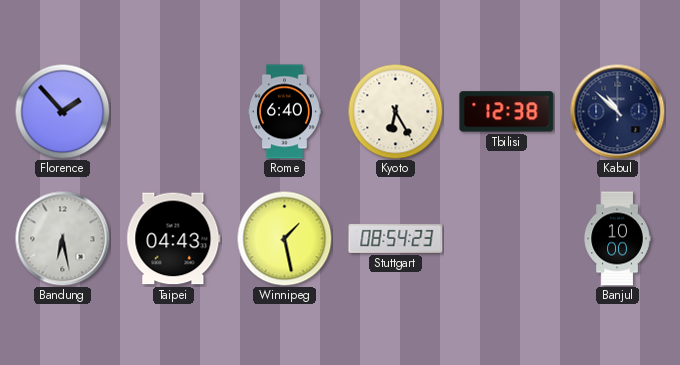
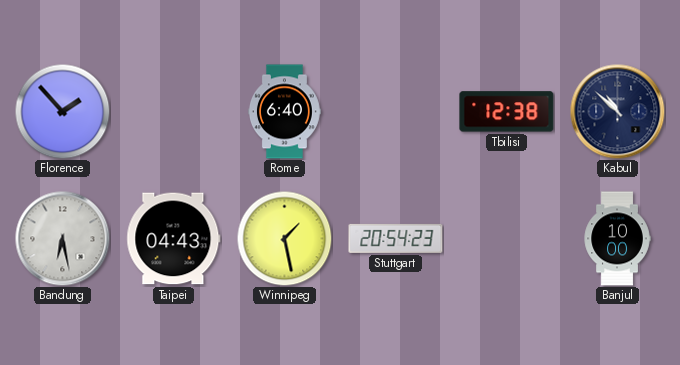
Kyoto: 6:25 -> none (395, 111)
Stuttgart: 08:54 -> 20:54 (396, 238)
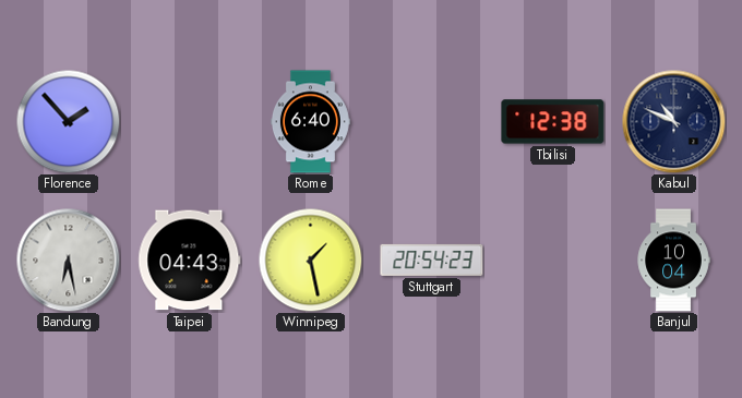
Kabul: 10:52 -> 10:49 (673, 121)
Banjul: 10:00 -> 10:04 (673, 261)
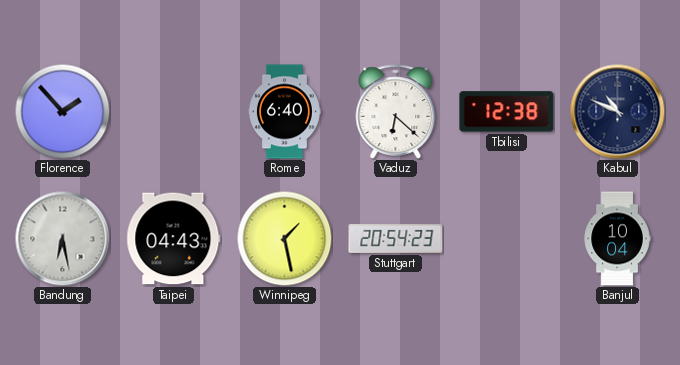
Vaduz: none -> 6:22 (396, 112)
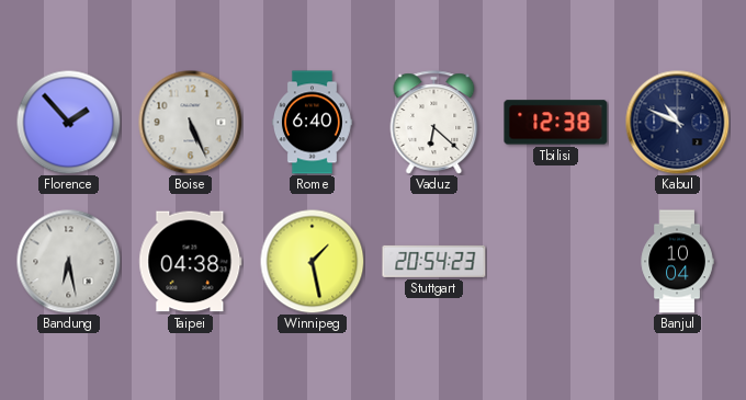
Boise: none -> 5:26 (190, 122)
Taipei: 04:43 -> 04:38 (191, 262)
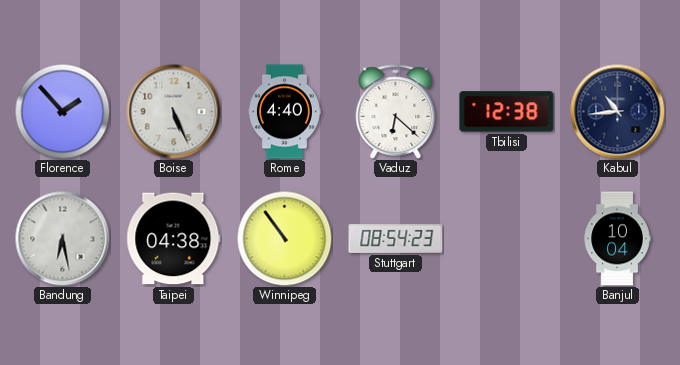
Rome: 6:40 -> 4:40 (284, 112)
Kabul: 10:49 -> 10:44 (617, 111)
Winnipeg: 1:28 -> 10:54 (284, 238)
Stuttgart: 20:54 -> 08:54 (396, 238)
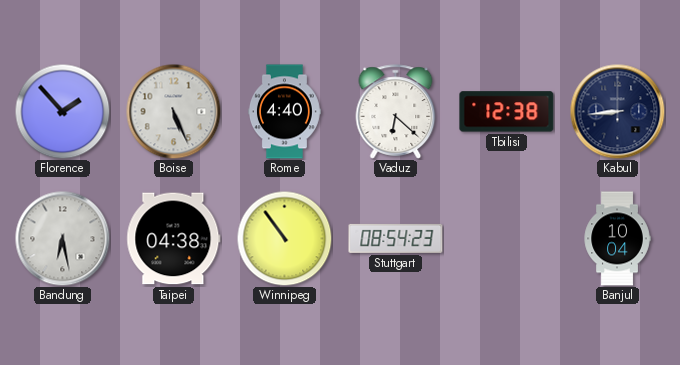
Kabul: 10:44 -> 8:44 (617, 111)
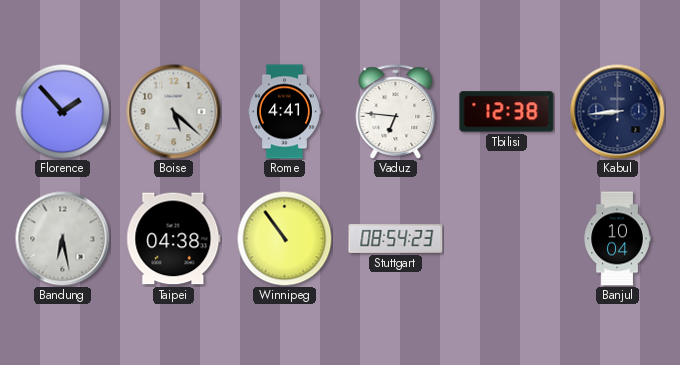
Boise: 5:26 -> 5:22 (173, 111)
Rome: 4:40 -> 4:41 (284, 112)
Vaduz: 6:22 -> 6:46 (396, 112)
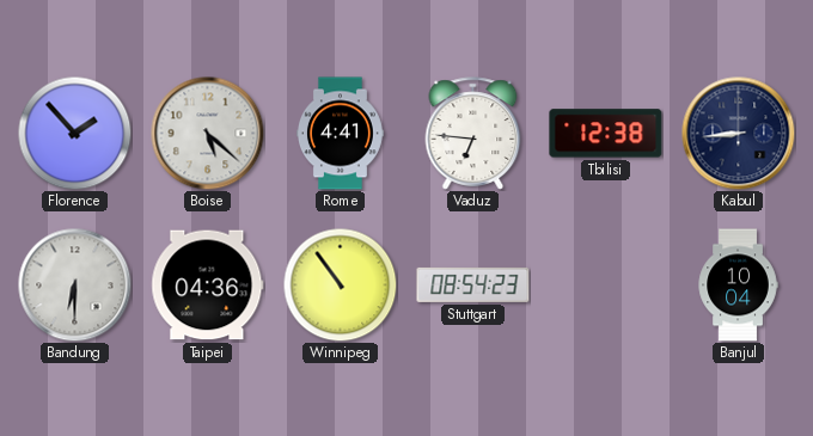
Bandung: 6:28 -> 6:30 (74, 284)
Taipei: 04:38 -> 04:36 (208, 285)
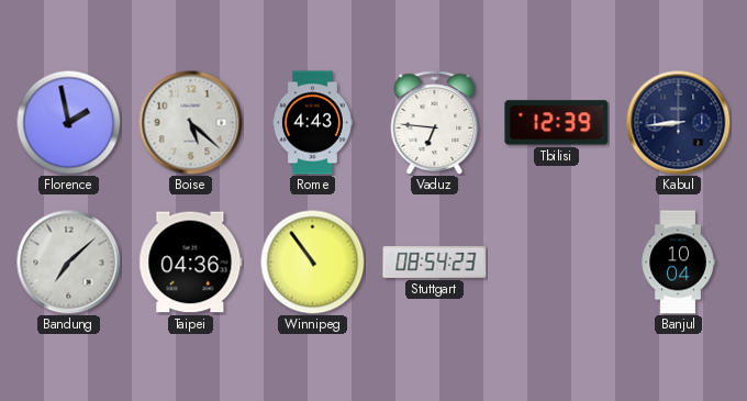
Florence: 1:53 -> 1:58 (68, 122)
Rome: 4:41 -> 4:43 (312, 123)
Tbilisi: 12:38 -> 12:39 (557, 123)
Bandung: 6:30 -> 7:08 (68, 261)
